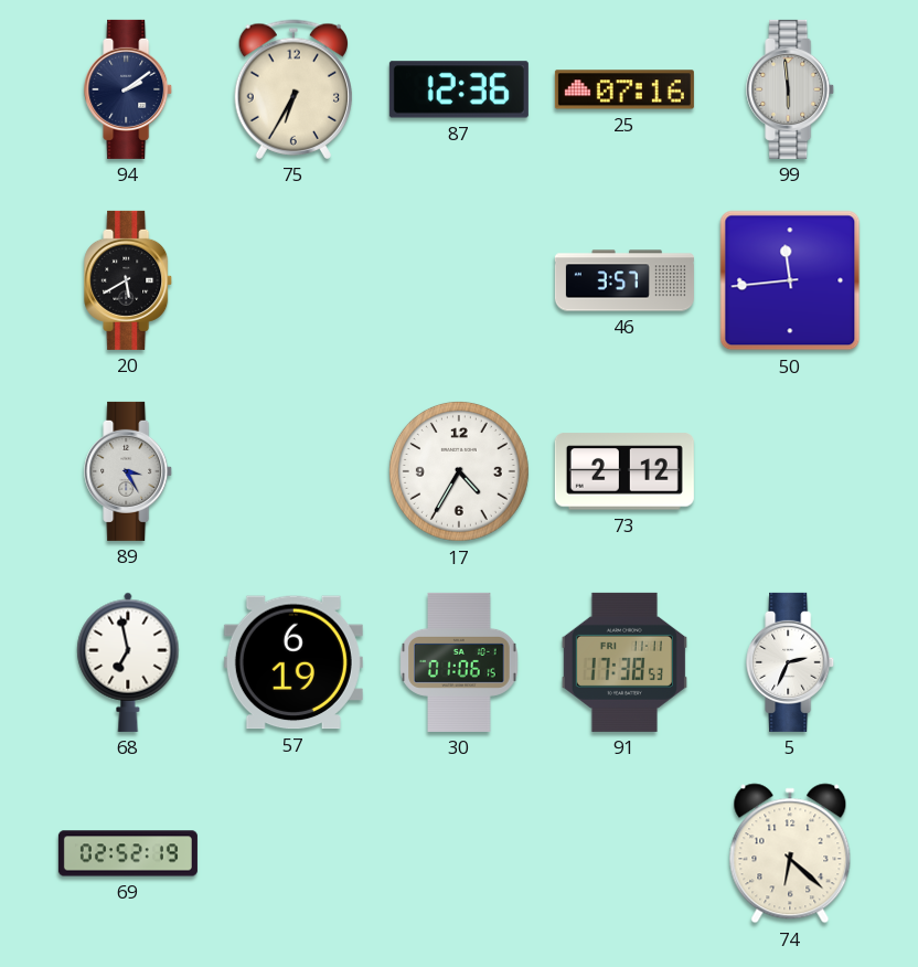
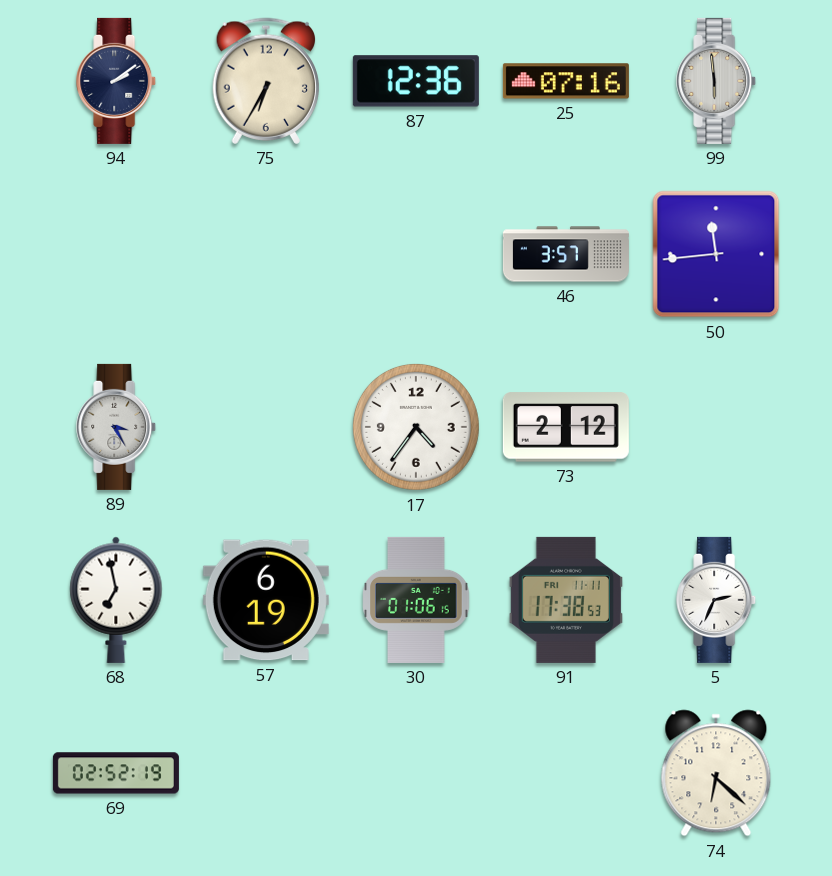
20: 5:40 -> none (129, 280)
17: 4:35 -> 4:36 (416, 427)
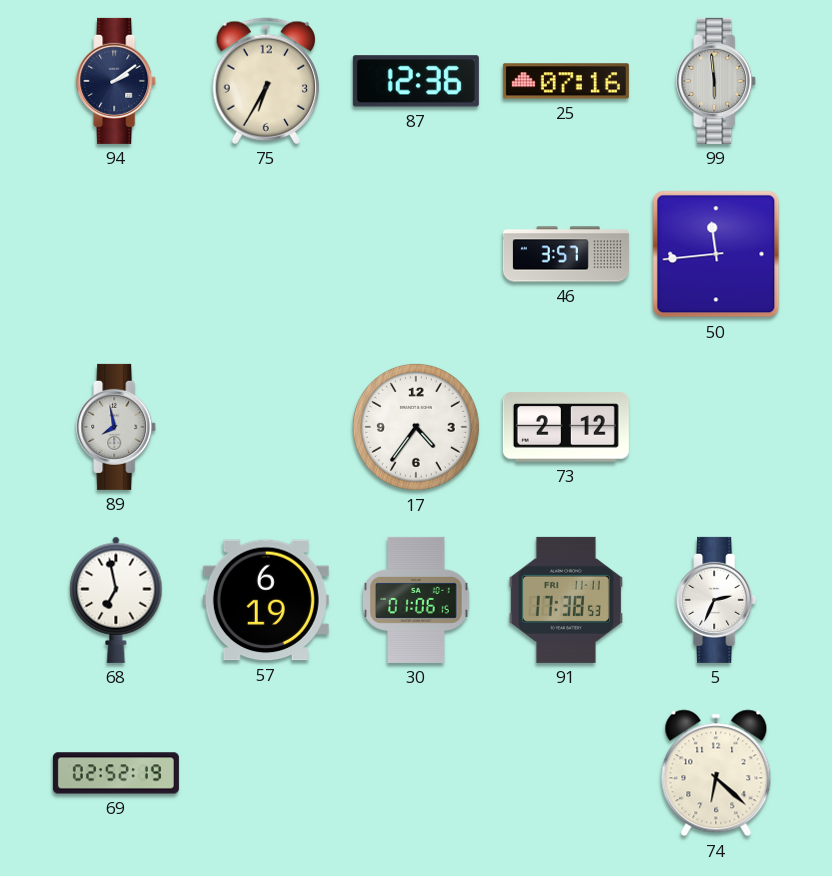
89: 3:25 -> 7:58 (117, 427)
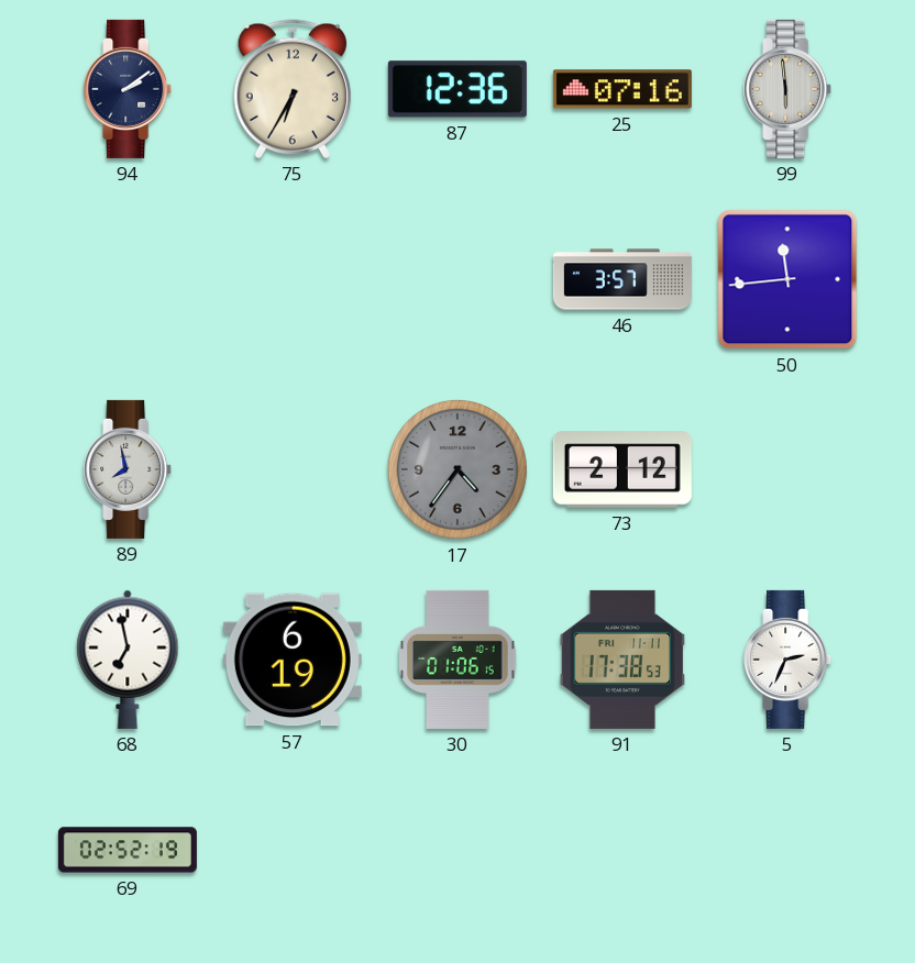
17 dial: white -> grey (457, 469)
74: 6:22 -> none (716, 773)
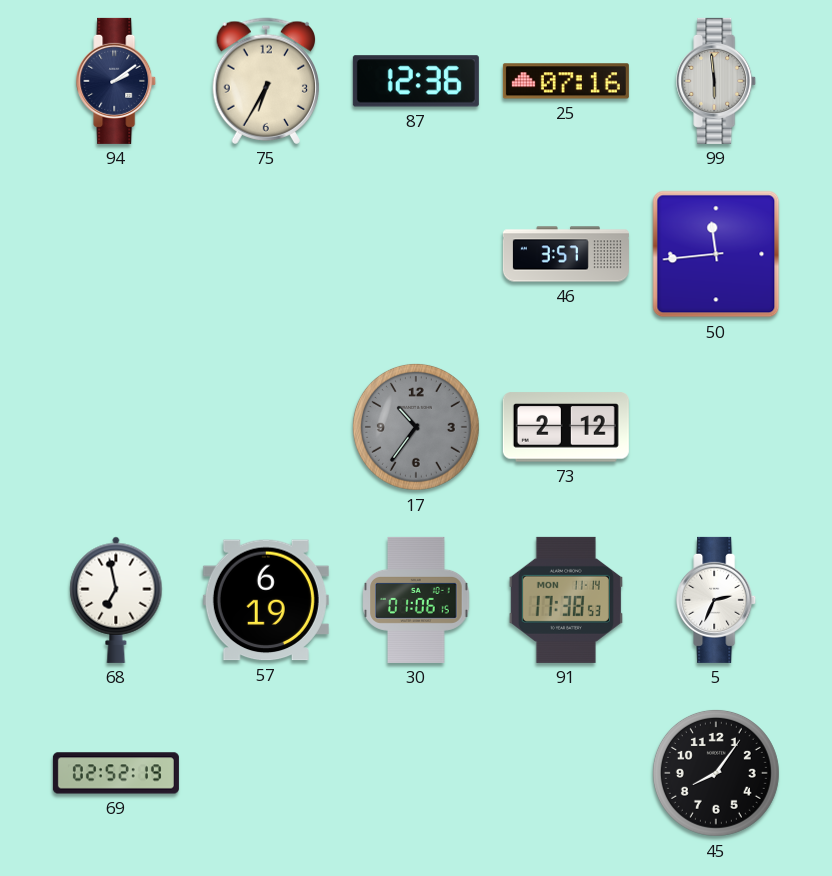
89: 7:58 -> none (129, 469)
17: 4:36 -> 10:36 (416, 427)
91 date: FRI 11-11 -> MON 11-14 (566, 600)
45: none -> 8:06 (716, 773)
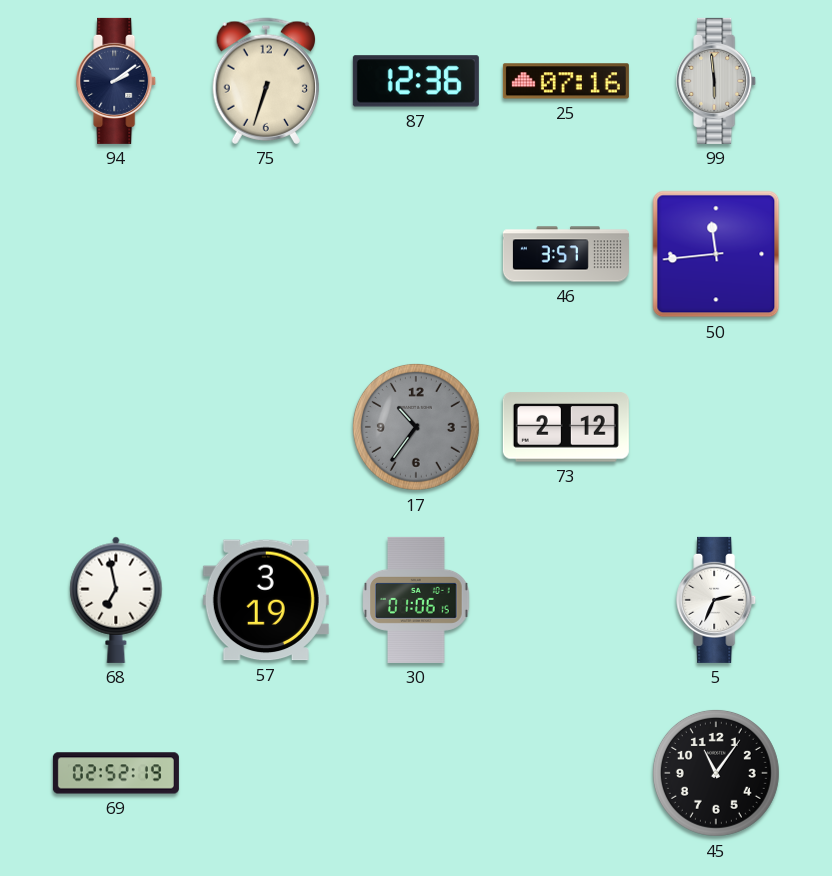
75: 6:35 -> 6:33 (265, 81)
57: 6:19 -> 3:19 (266, 600)
91: 17:38 -> none (566, 600)
45: 8:06 -> 11:06 (716, 773)
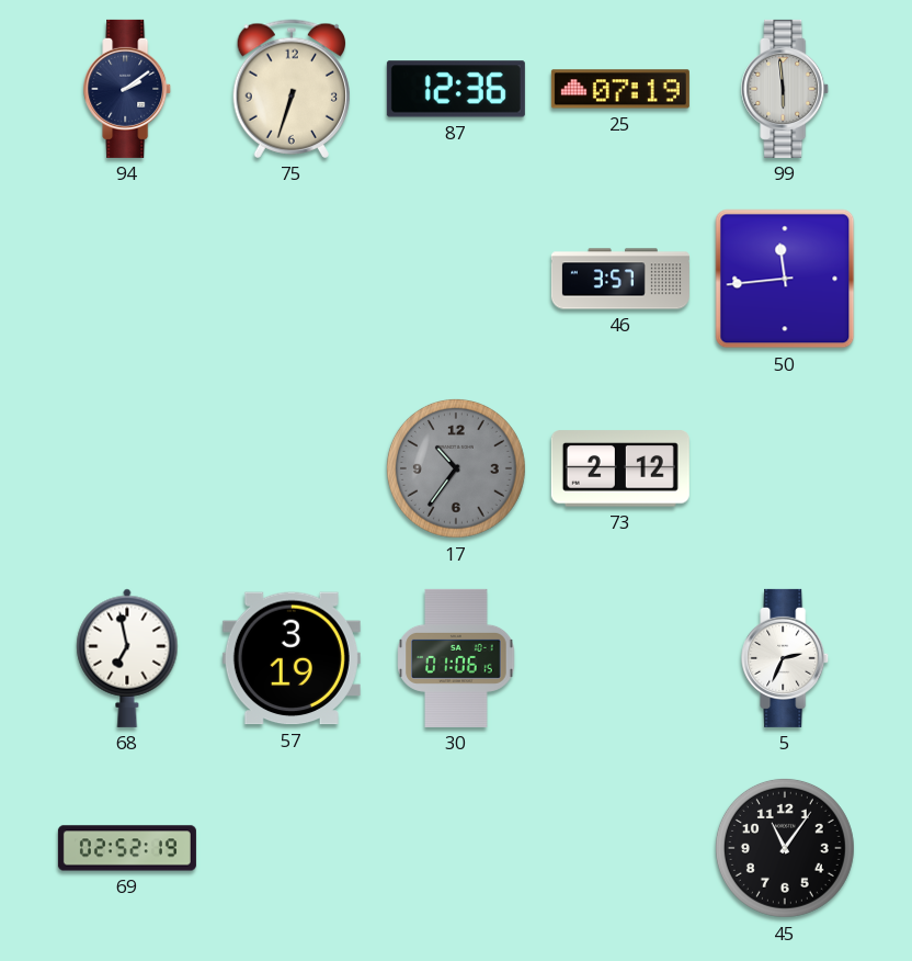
25: 07:16 -> 07:19 (620, 89)
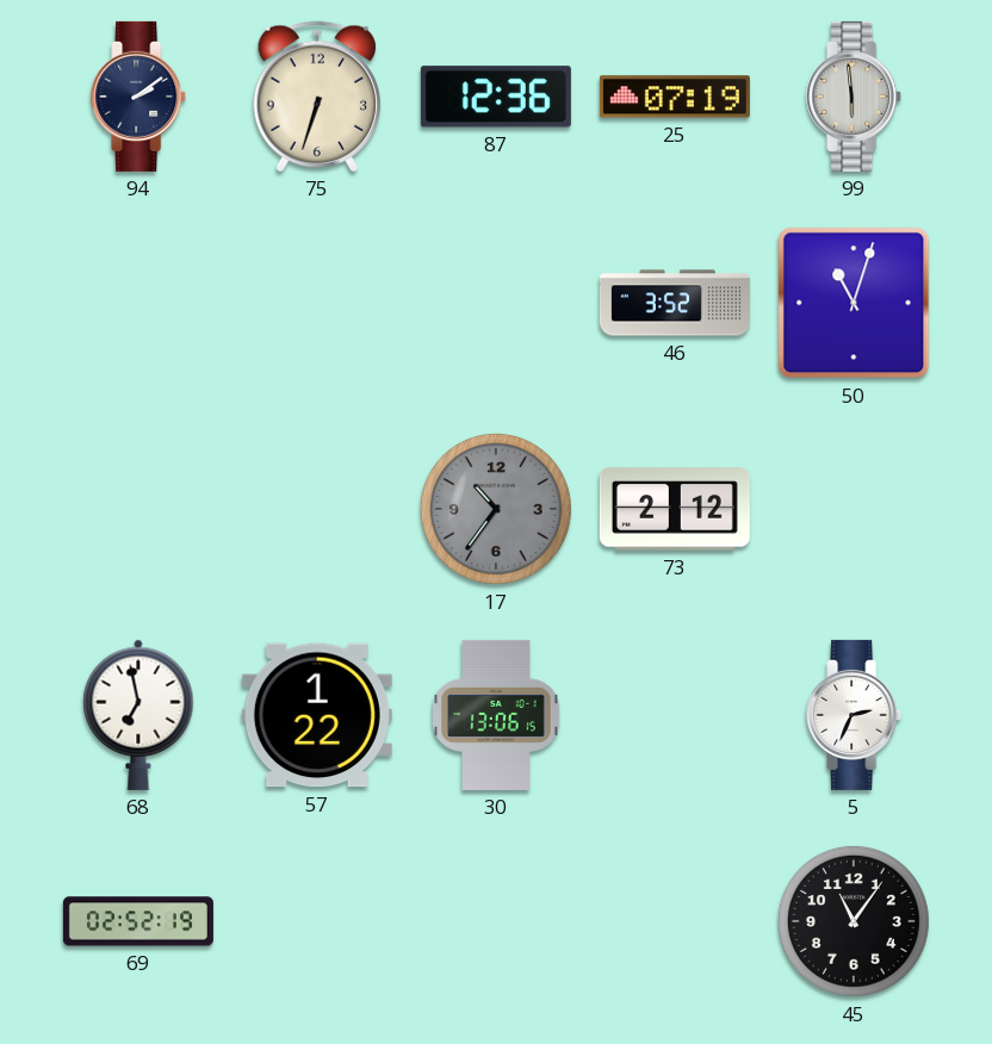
46: 3:57 -> 3:52 (675, 303)
50: 11:44 -> 11:03 (854, 303)
57: 3:19 -> 1:22 (317, 715)
30: 01:06 -> 13:06 (496, 715)
